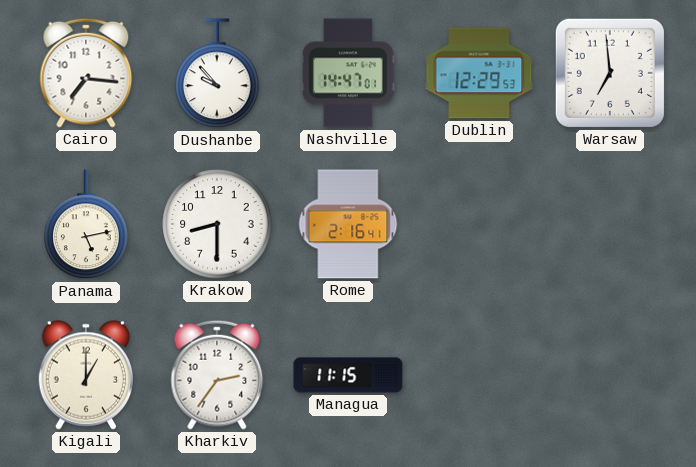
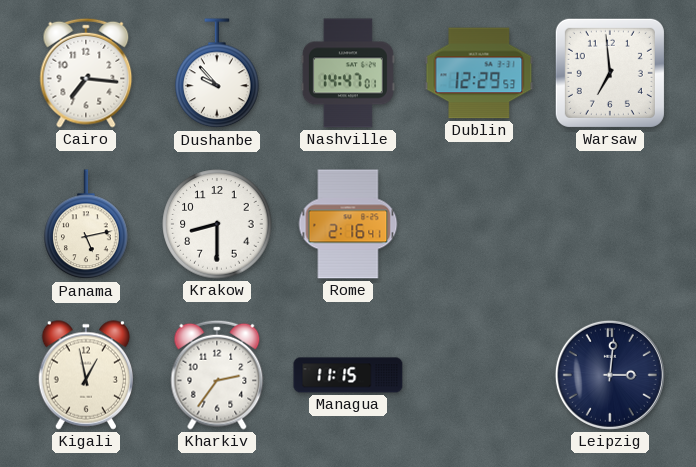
Kigali: 1:00 -> 12:58 (86, 375)
Leipzig: none -> 3:01 (610, 375)
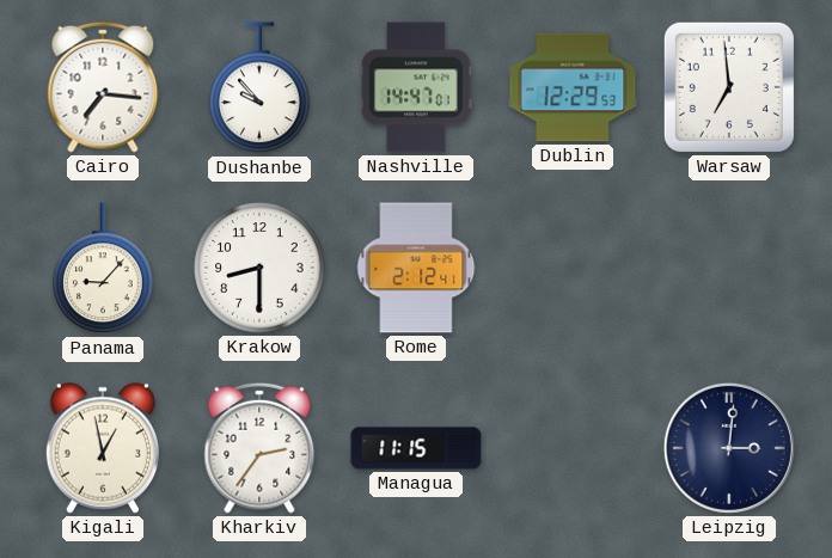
Panama: 5:13 -> 9:07 (103, 269)
Rome: 2:16 -> 2:12 (416, 268)
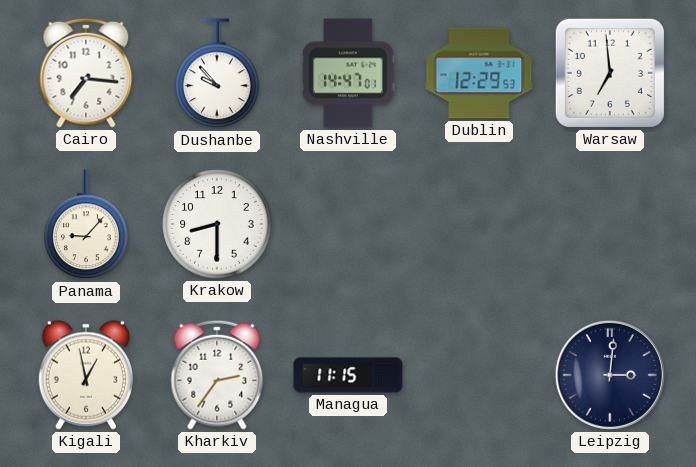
Rome: 2:12 -> none (416, 268)
